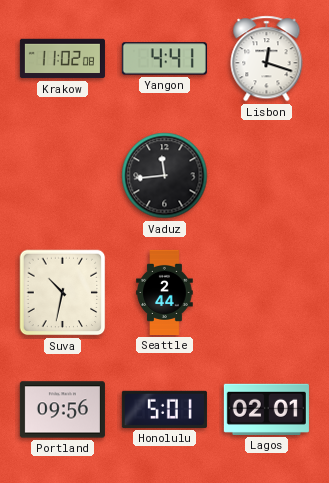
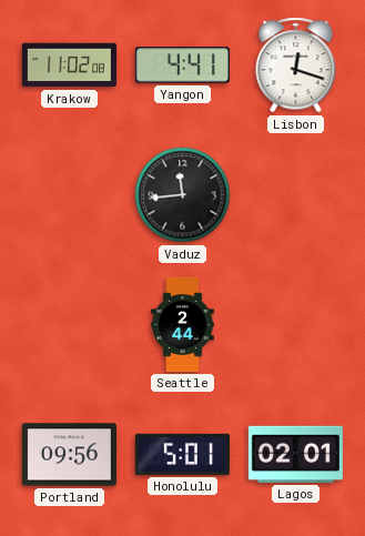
Suva: 10:32 -> none (63, 293)
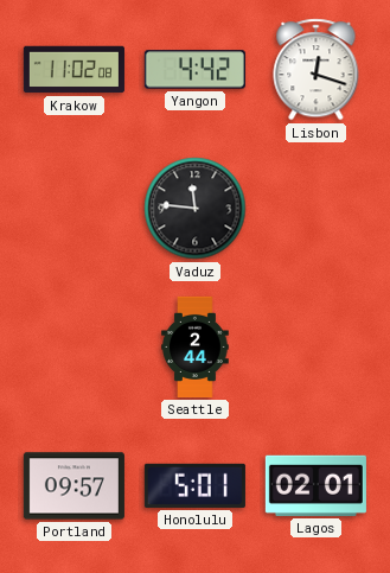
Yangon: 4:41 -> 4:42 (194, 70)
Vaduz: 11:44 -> 11:46 (196, 209)
Portland: 09:56 -> 09:57 (73, 486)
